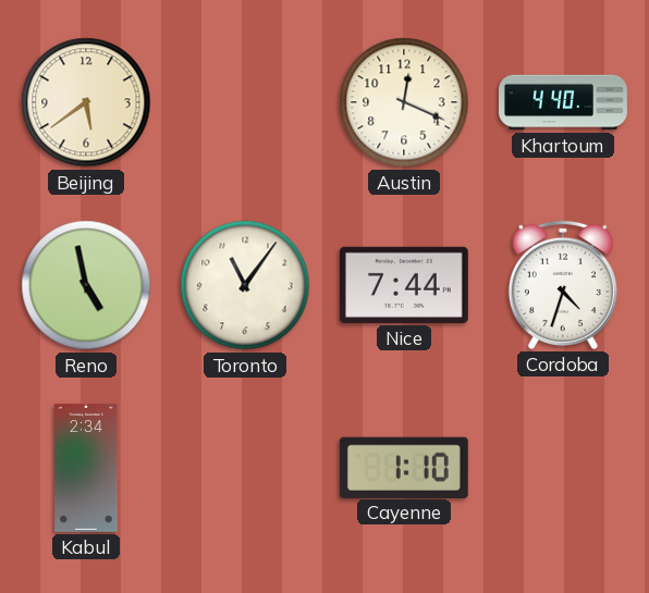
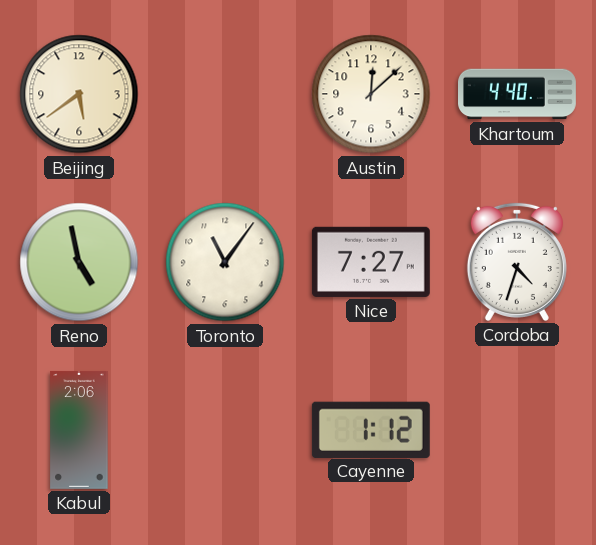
Austin: 12:19 -> 12:08 (371, 94)
Nice: 7:44 -> 7:27 (371, 262)
Kabul: 2:34 -> 2:06 (79, 430)
Cayenne: 1:10 -> 1:12 (371, 429)
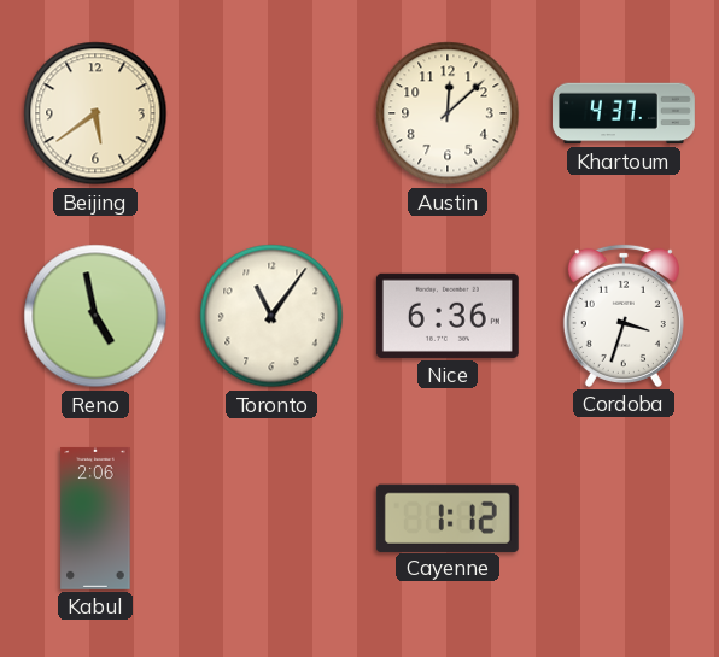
Khartoum: 4:40 -> 4:37 (625, 113)
Nice: 7:27 -> 6:36 (448, 316)
Cordoba: 4:33 -> 3:33 (624, 316)
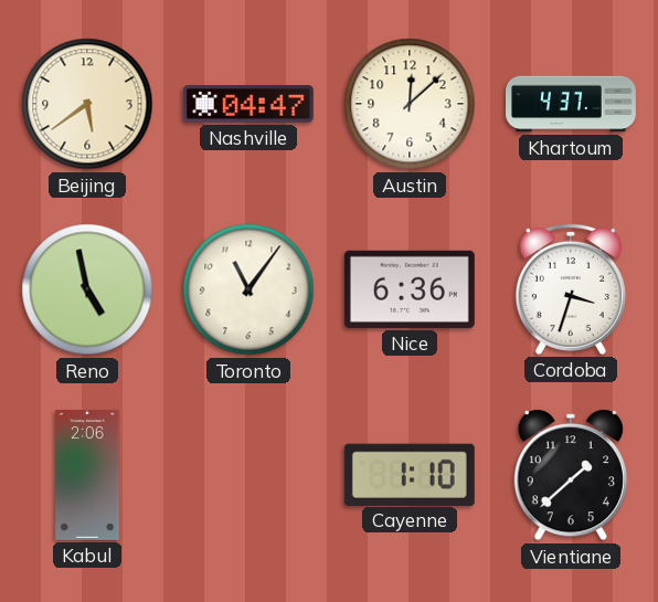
Nashville: none -> 04:47 (248, 104)
Cayenne: 1:12 -> 1:10 (410, 474)
Vientiane: none -> 1:38 (571, 475)
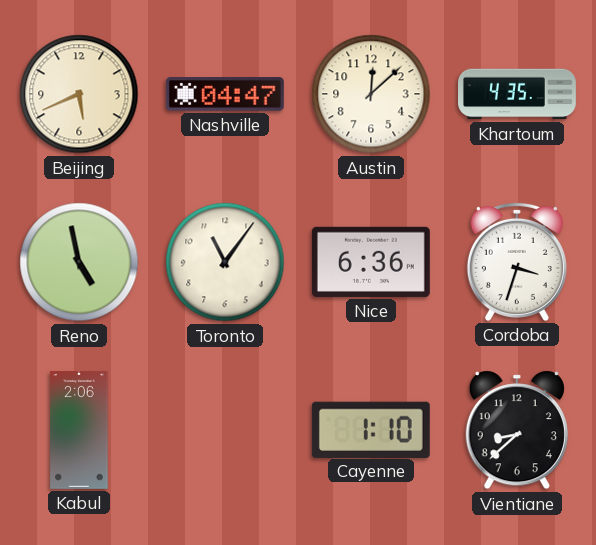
Beijing: 5:39 -> 5:41 (79, 94)
Khartoum: 4:37 -> 4:35 (518, 94)
Vientiane: 1:38 -> 8:38 (517, 430)
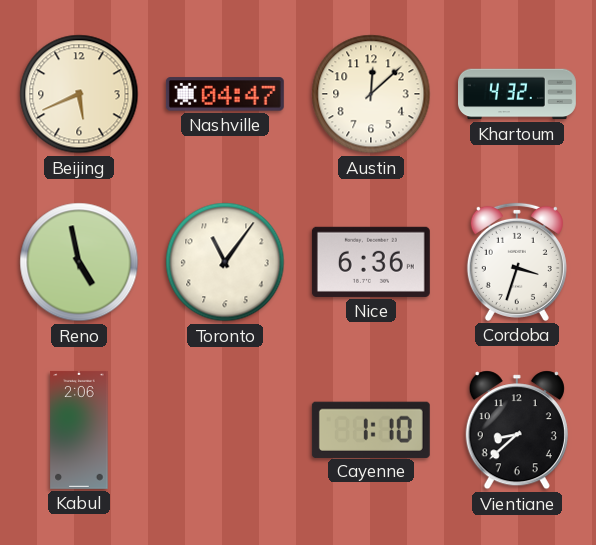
Khartoum: 4:35 -> 4:32 (518, 94)
